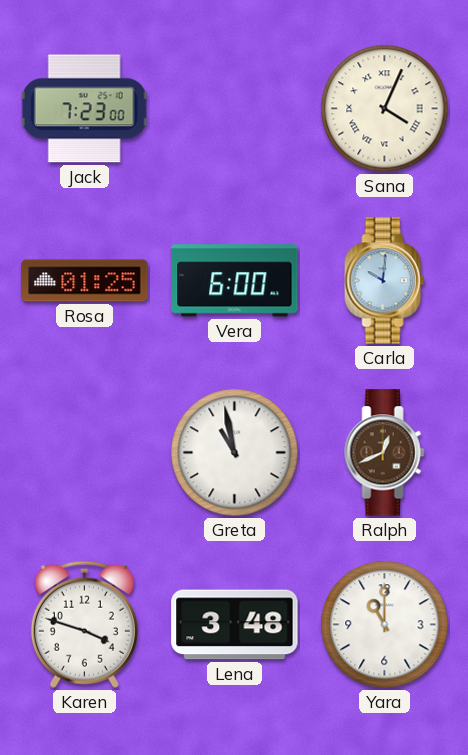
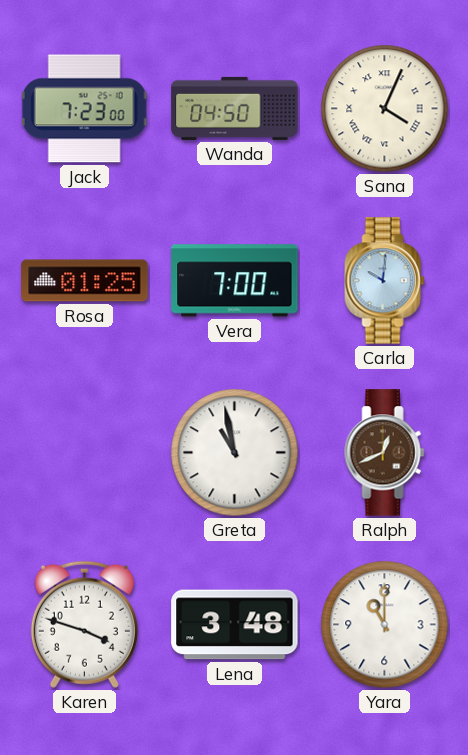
Wanda: none -> 04:50 (235, 108)
Vera: 6:00 -> 7:00 (235, 281)
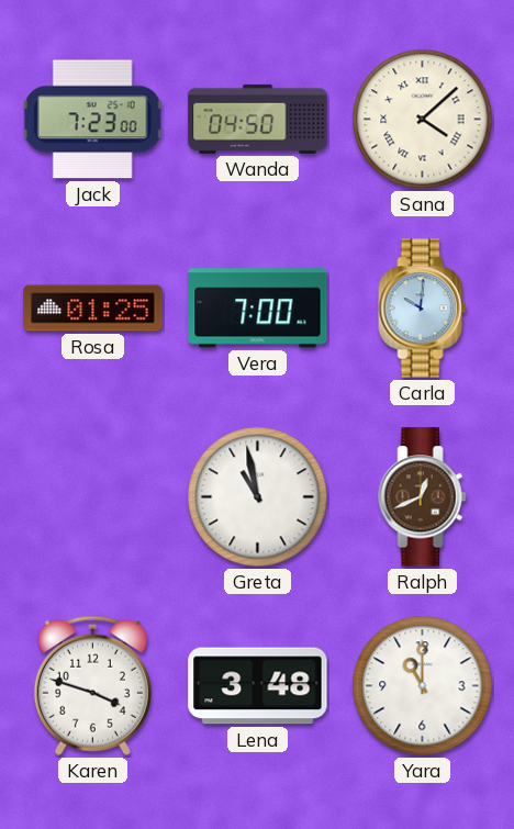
Sana: 4:04 -> 4:08 (423, 120)
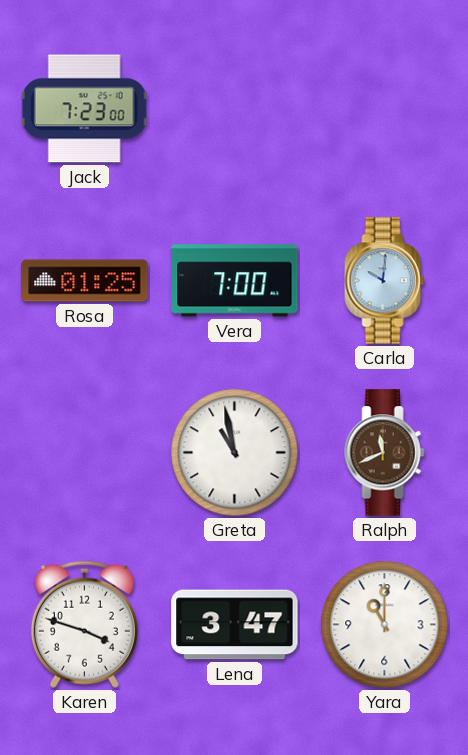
Wanda: 04:50 -> none (258, 119)
Sana: 4:08 -> none (423, 120)
Ralph: 12:41 -> 11:41 (385, 453)
Lena: 3:48 -> 3:47 (235, 625)
